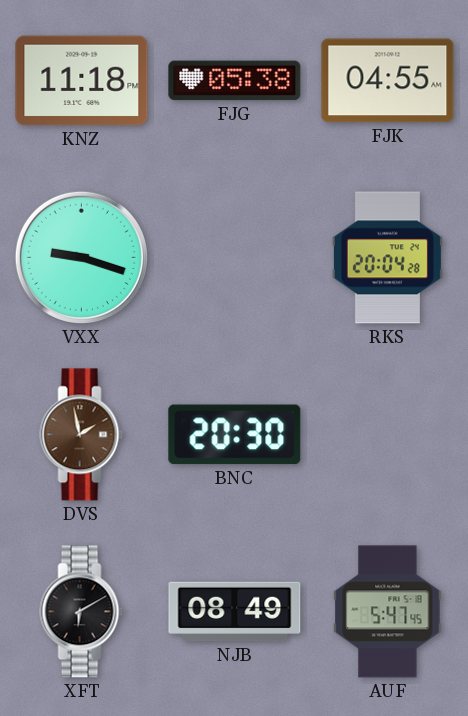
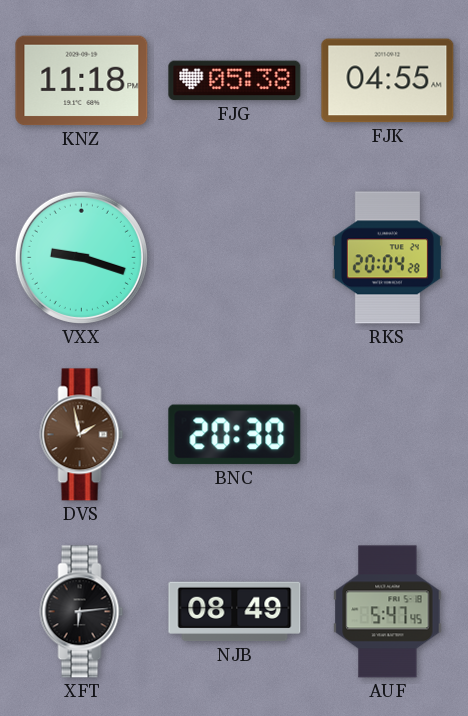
XFT: 6:10 -> 6:14 (82, 612)
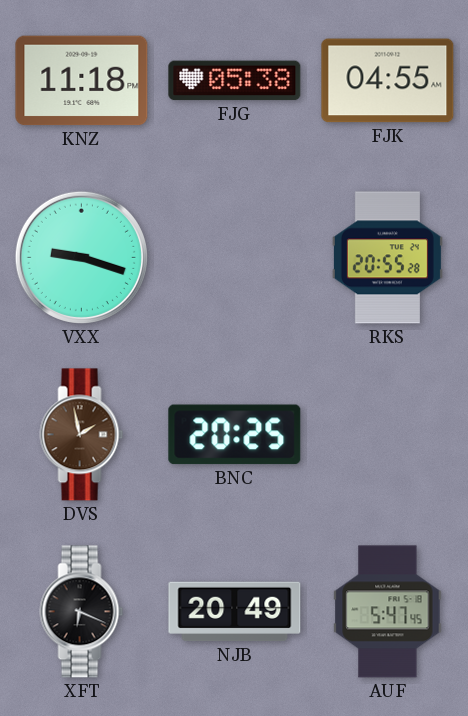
RKS: 20:04 -> 20:55 (387, 258)
BNC: 20:30 -> 20:25 (235, 435)
XFT: 6:14 -> 6:19 (82, 612)
NJB: 08:49 -> 20:49 (235, 612)
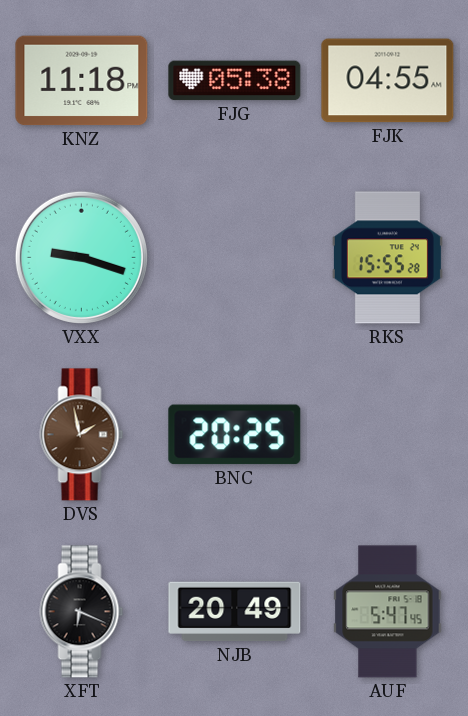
RKS: 20:55 -> 15:55 (387, 258)
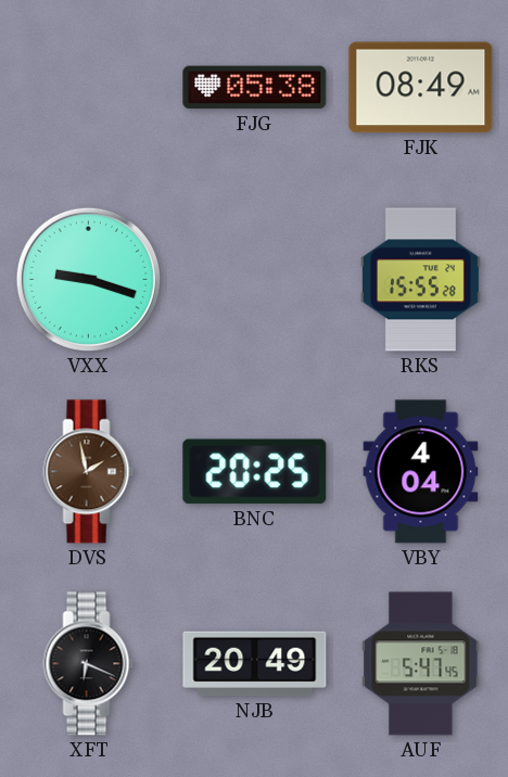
KNZ: 11:18 -> none (82, 81)
FJK: 04:55 -> 08:49 (421, 88)
VBY: none -> 4:04 (421, 472)
